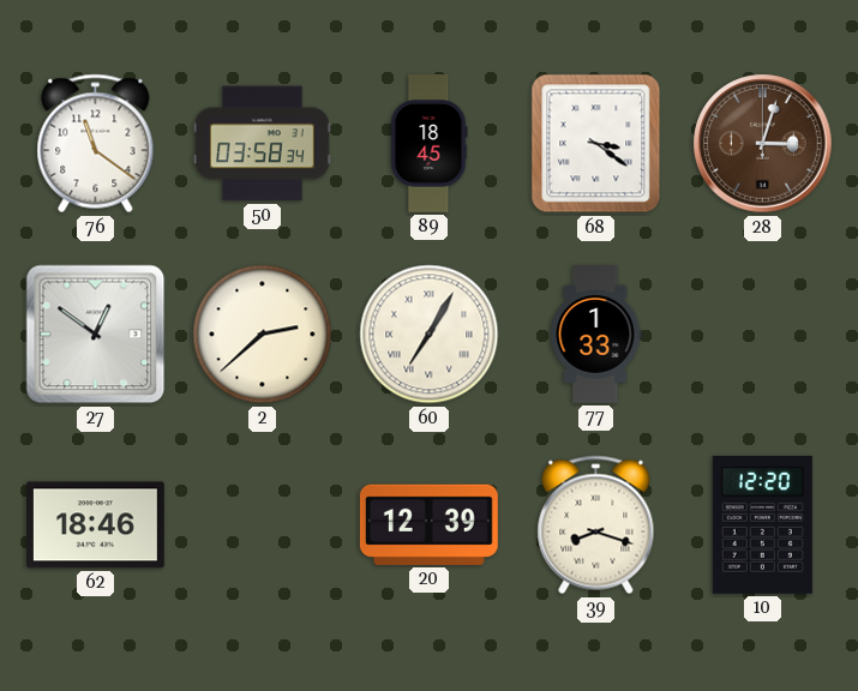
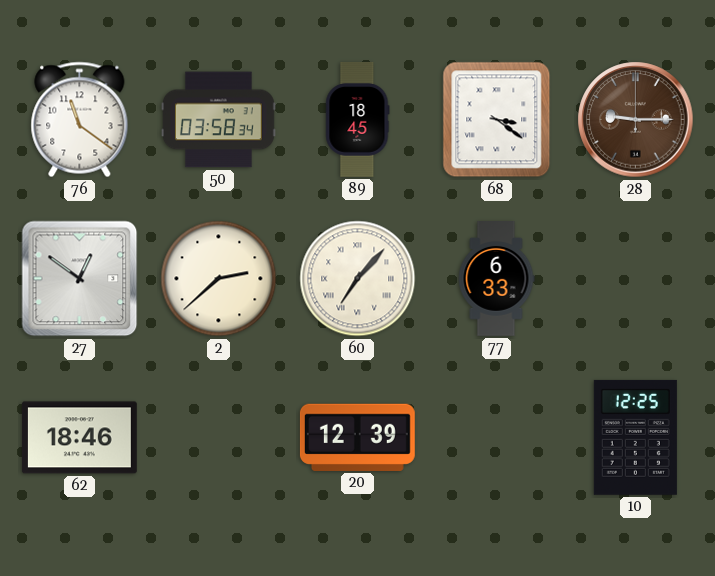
28: 3:03 -> 9:15 (636, 120)
60: 7:05 -> 7:07 (358, 279)
77: 1:33 -> 6:33 (496, 279)
39: 8:18 -> none (596, 525)
10: 12:20 -> 12:25 (635, 437)
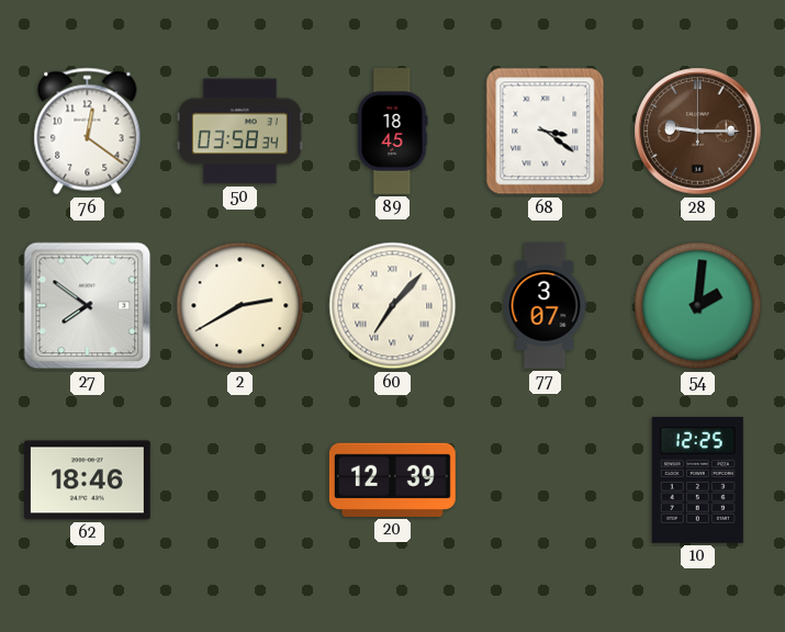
76: 11:21 -> 12:21 (88, 132)
27: 12:51 -> 7:51 (88, 306)
2: 2:38 -> 2:40 (240, 306)
77: 6:33 -> 3:07 (545, 306)
54: none -> 2:01 (698, 306)
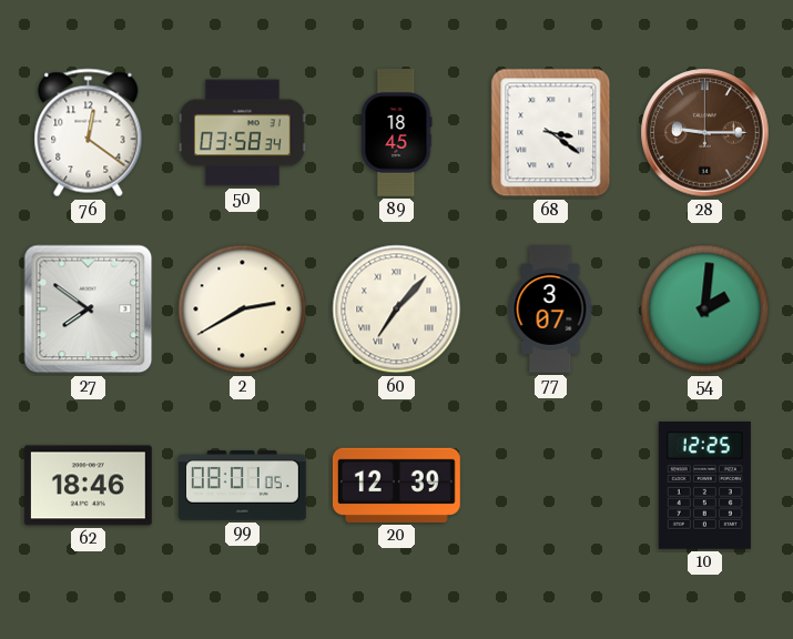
99: none -> 08:01 (242, 486)
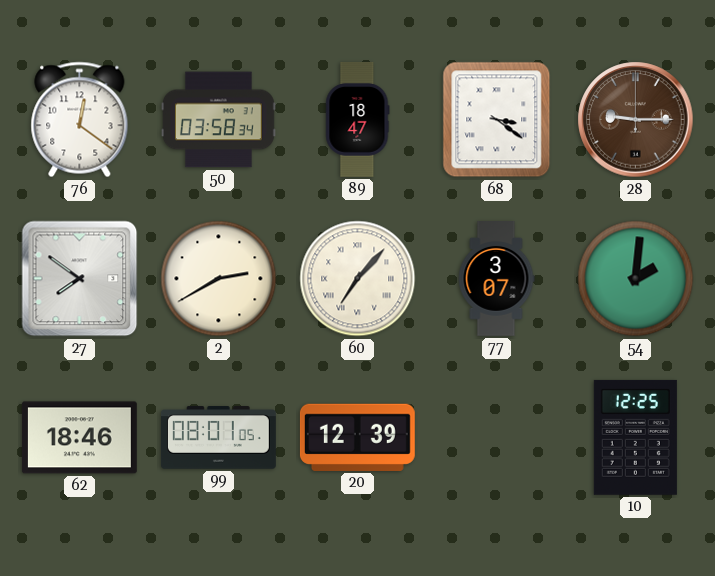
89: 18:45 -> 18:47 (358, 120)
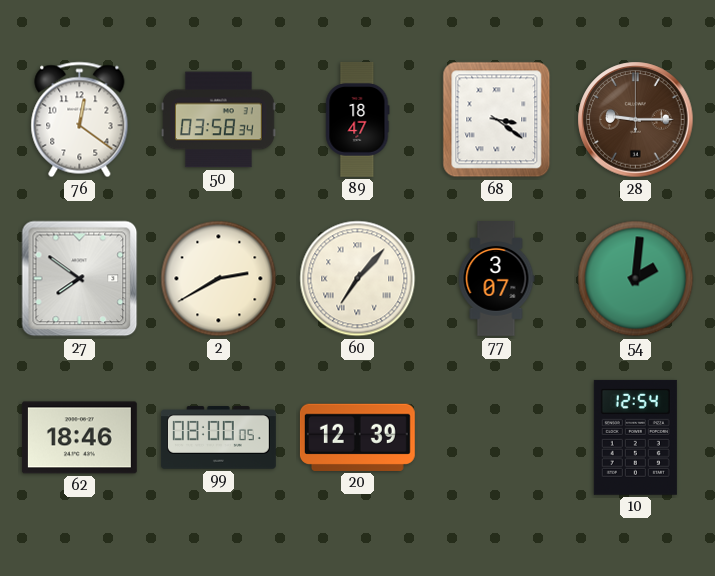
99: 08:01 -> 08:00 (218, 438)
10: 12:25 -> 12:54 (635, 437)
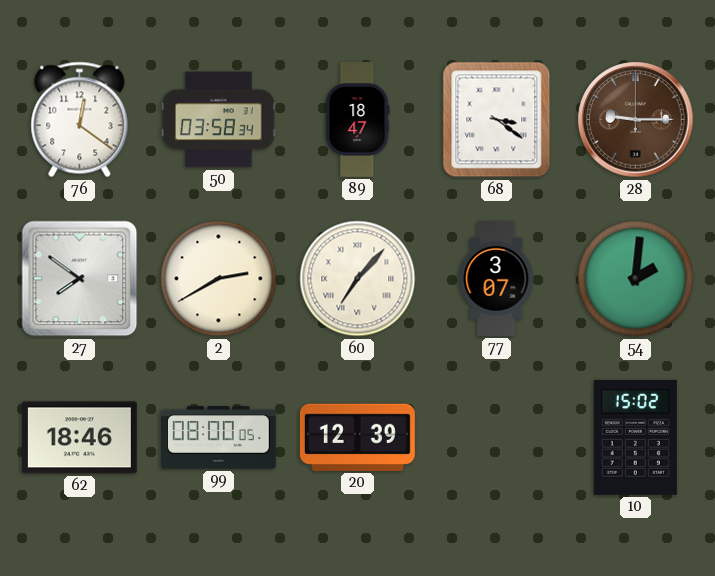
10: 12:54 -> 15:02 (635, 437)
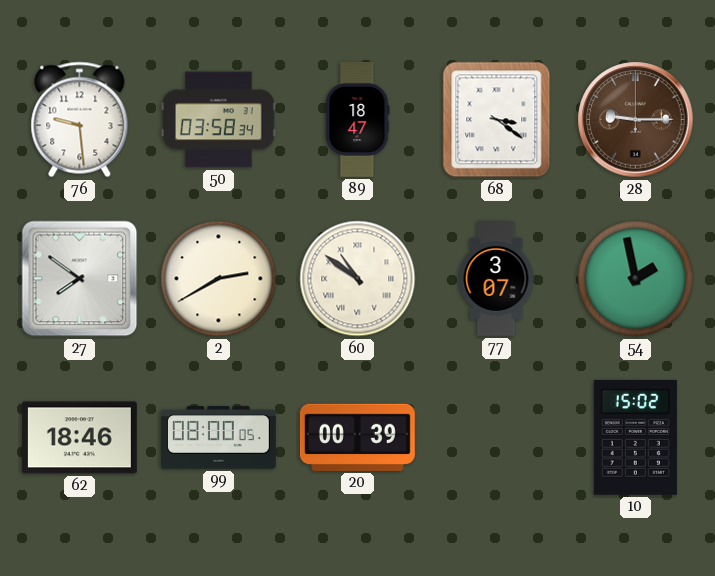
76: 12:21 -> 9:29 (80, 120)
60: 7:07 -> 10:51 (358, 279)
54: 2:01 -> 1:58 (636, 279)
20: 12:39 -> 00:39 (357, 437)
